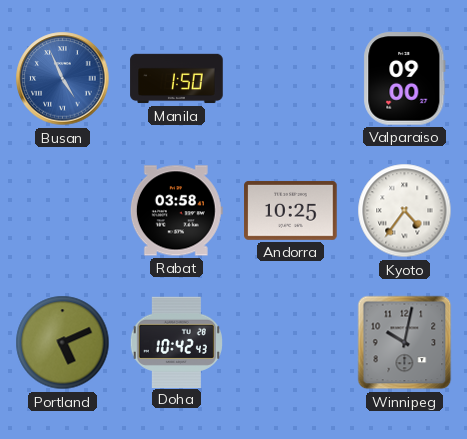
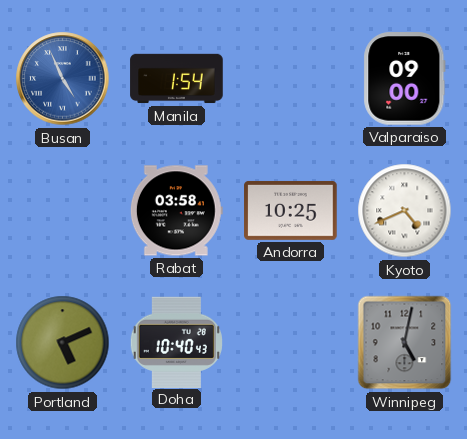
Manila: 1:50 -> 1:54 (177, 79)
Kyoto: 4:36 -> 4:41 (405, 211)
Doha: 10:42 -> 10:40 (176, 342)
Winnipeg: 10:02 -> 5:02 (405, 343)
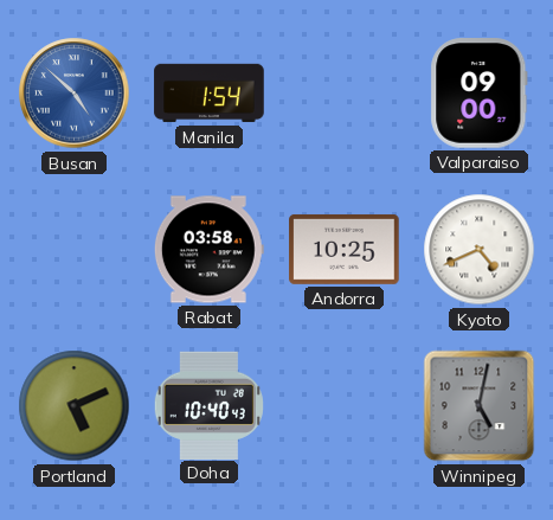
Busan: 4:56 -> 4:52 (75, 94)
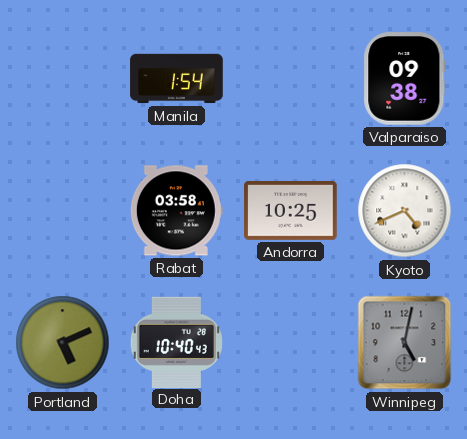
Busan: 4:52 -> none (75, 94)
Valparaiso: 09:00 -> 09:38 (405, 79)
